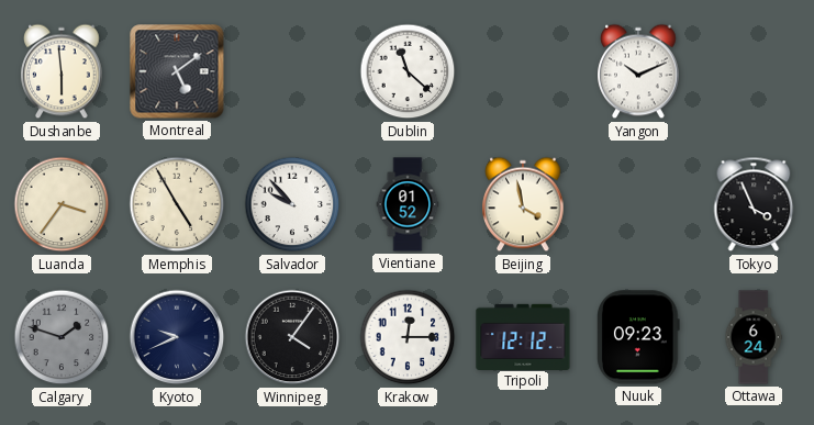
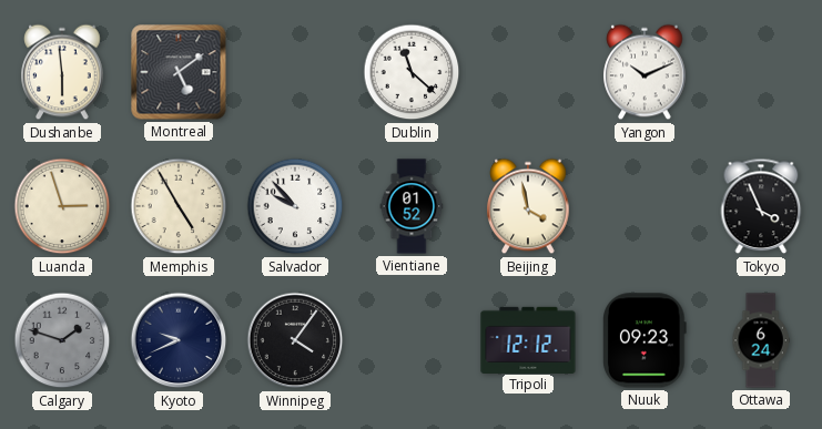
Luanda: 3:36 -> 2:57 (62, 206)
Krakow: 12:15 -> none (408, 337)
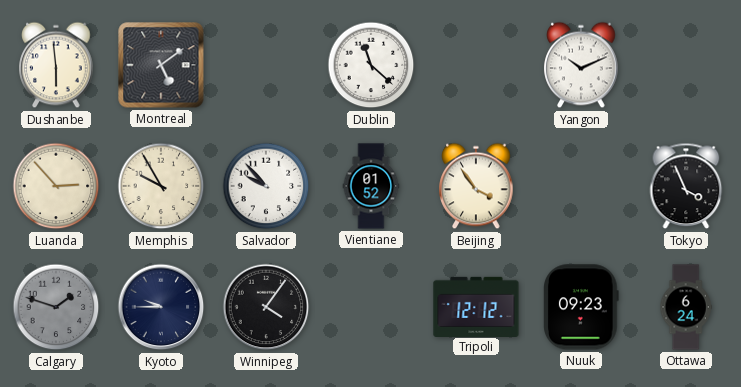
Luanda: 2:57 -> 2:53 (56, 186)
Memphis: 4:55 -> 9:55 (161, 186)
Beijing: 3:58 -> 3:54 (476, 186)
Kyoto: 9:41 -> 9:45 (161, 307)
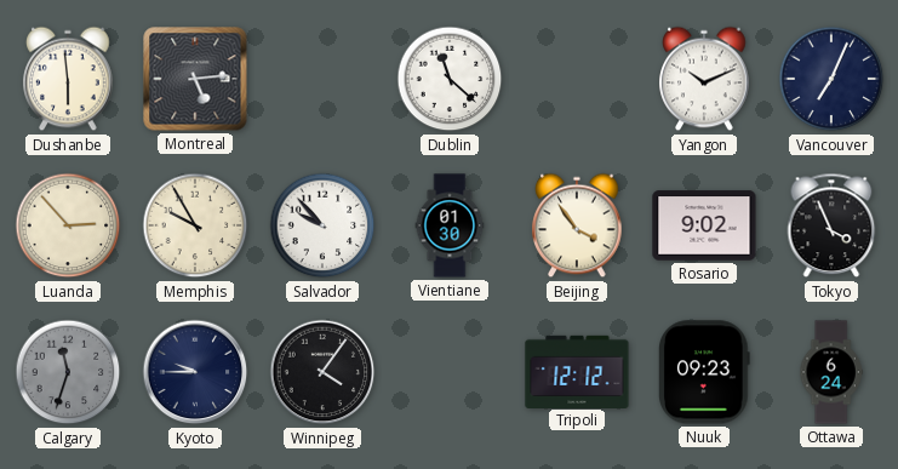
Montreal: 5:09 -> 5:14 (195, 79)
Vancouver: none -> 7:04 (831, 79)
Vientiane: 01:52 -> 01:30 (450, 225)
Rosario: none -> 9:02 (704, 225)
Calgary: 1:48 -> 11:33 (68, 372)
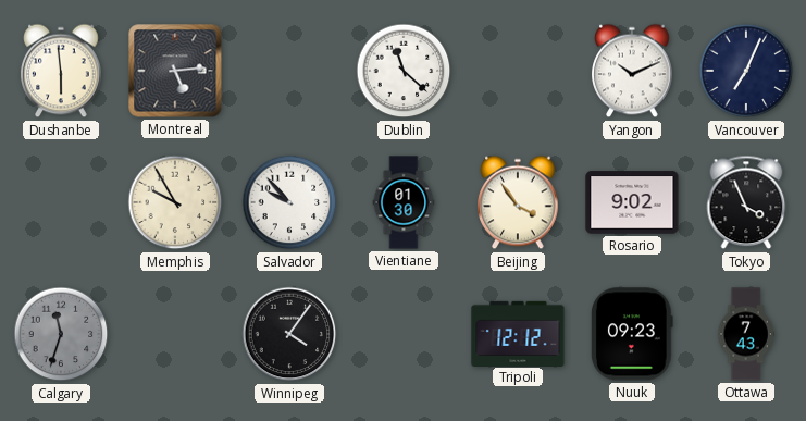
Luanda: 2:53 -> none (68, 225)
Kyoto: 9:45 -> none (195, 372)
Ottawa: 6:24 -> 7:43 (746, 334)
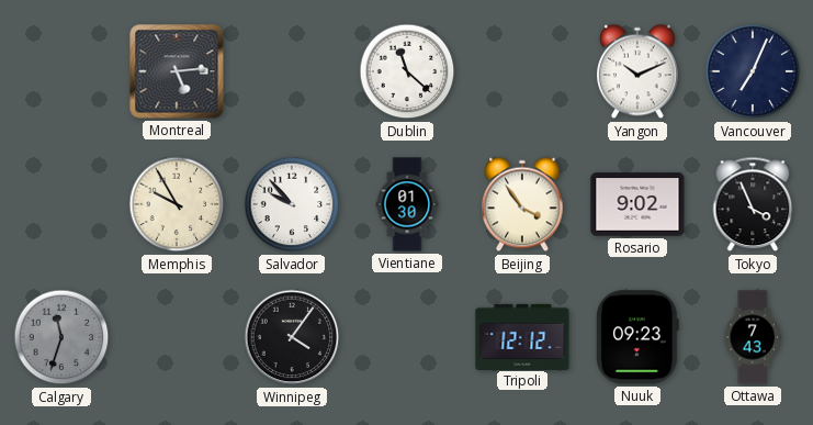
Dushanbe: 5:59 -> none (61, 71)
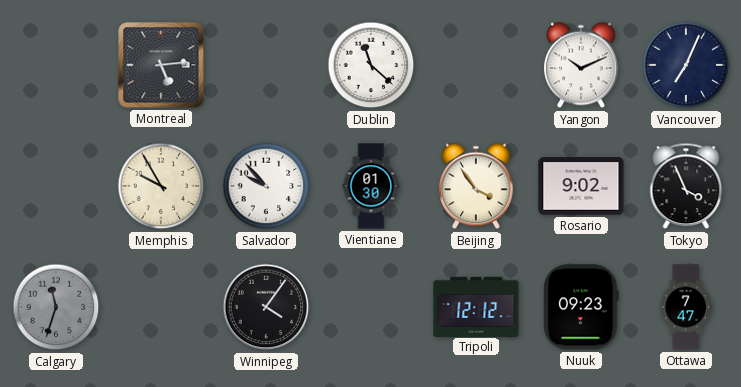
Ottawa: 7:43 -> 7:47 (686, 307)
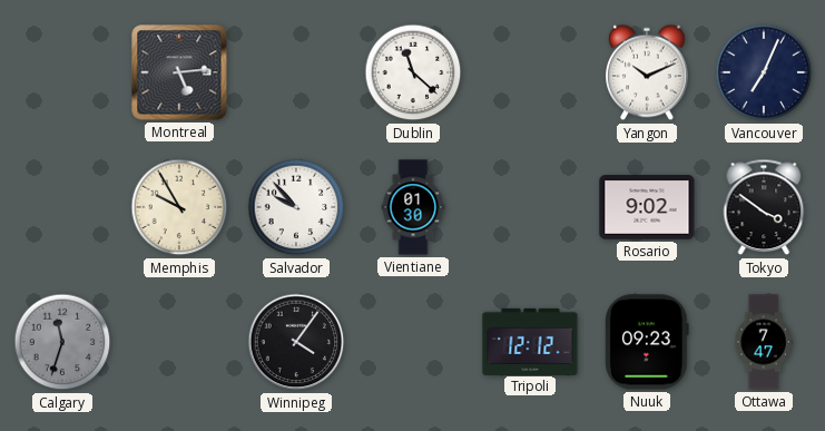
Beijing: 3:54 -> none (476, 186)
Tokyo: 3:56 -> 3:51 (764, 207)
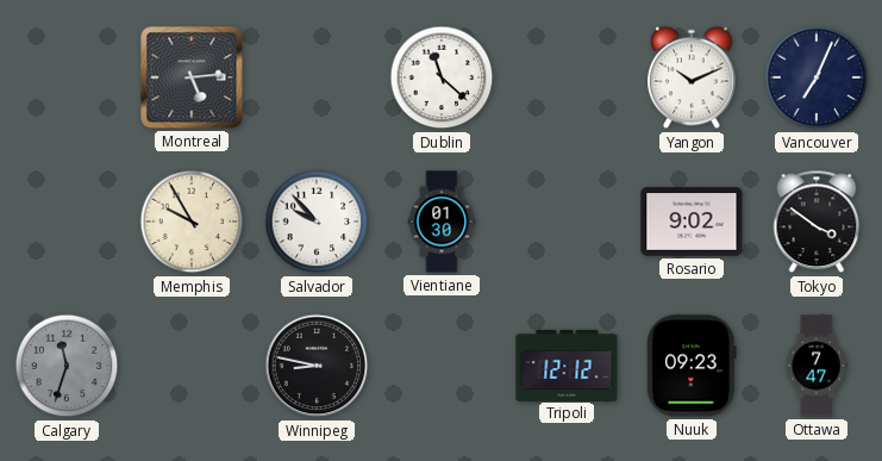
Winnipeg: 4:06 -> 8:47 (317, 366)
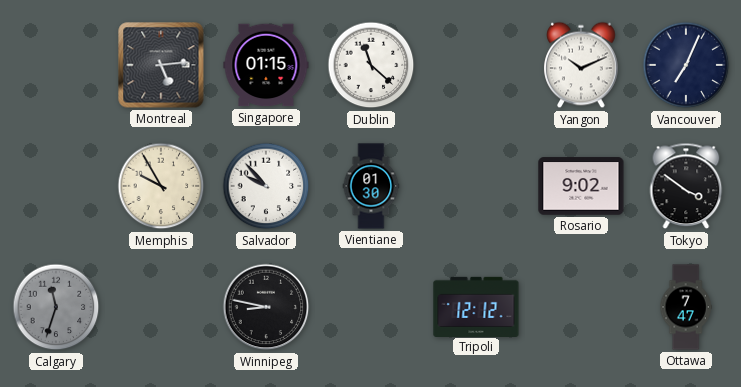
Singapore: none -> 01:15 (266, 65)
Nuuk: 09:23 -> none (692, 366)
